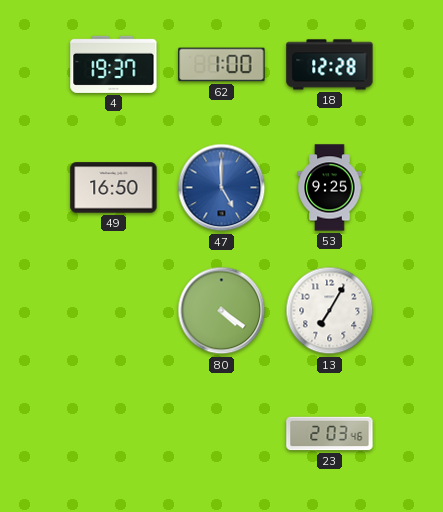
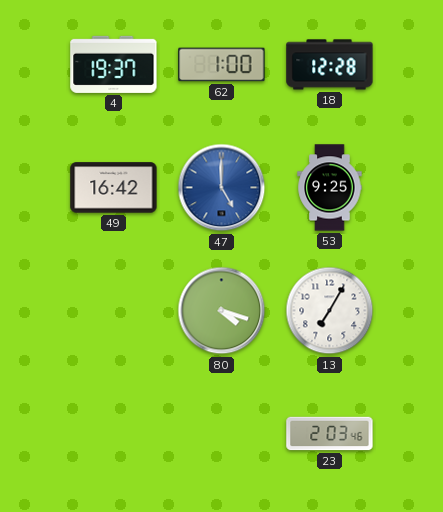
49: 16:50 -> 16:42 (114, 188)
80: 4:21 -> 4:18 (222, 311)
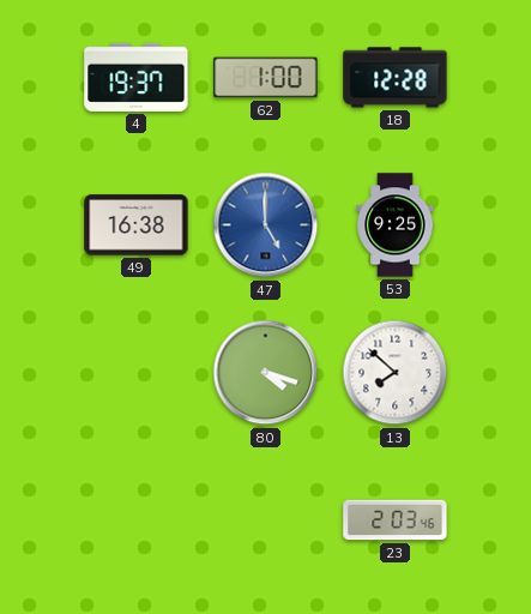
49: 16:42 -> 16:38 (137, 225)
13: 7:05 -> 7:52 (396, 373)
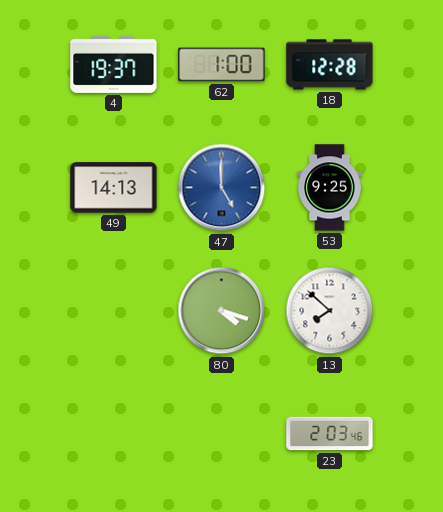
49: 16:38 -> 14:13 (114, 188)
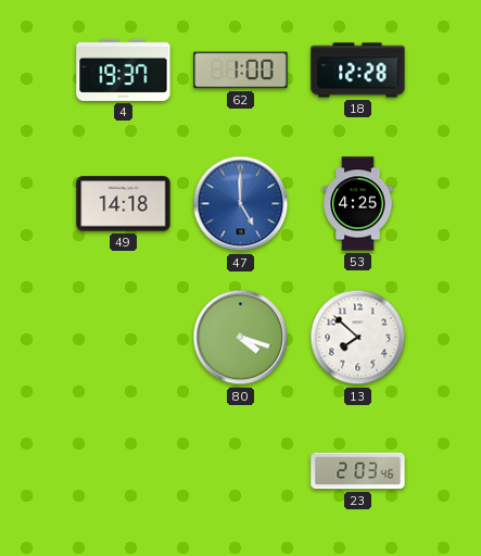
49: 14:13 -> 14:18 (124, 204)
53: 9:25 -> 4:25 (358, 204)
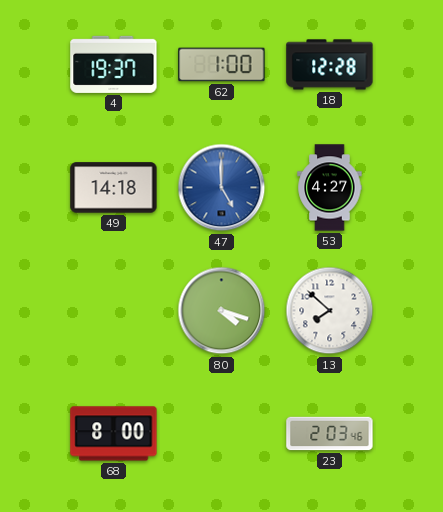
53: 4:25 -> 4:27 (330, 188)
68: none -> 8:00 (114, 434)
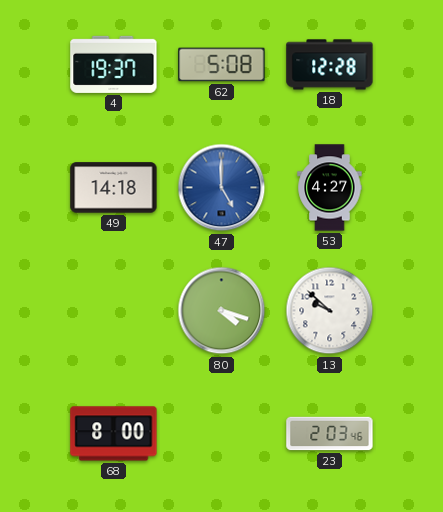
62: 1:00 -> 5:08 (222, 65)
13: 7:52 -> 9:52 (330, 311)
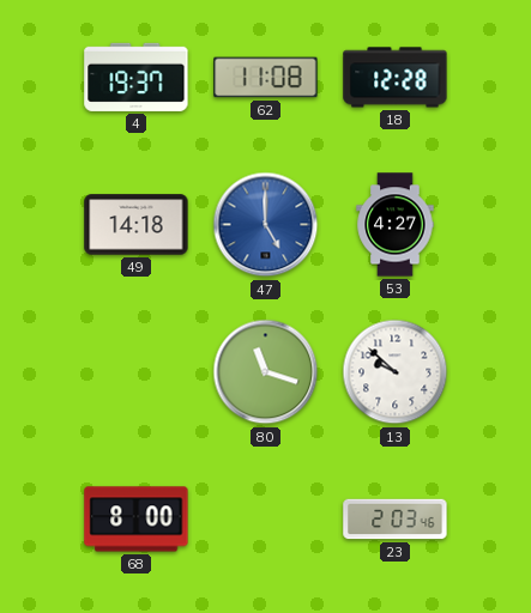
62: 5:08 -> 11:08 (266, 78)
80: 4:18 -> 11:18 (266, 372)
